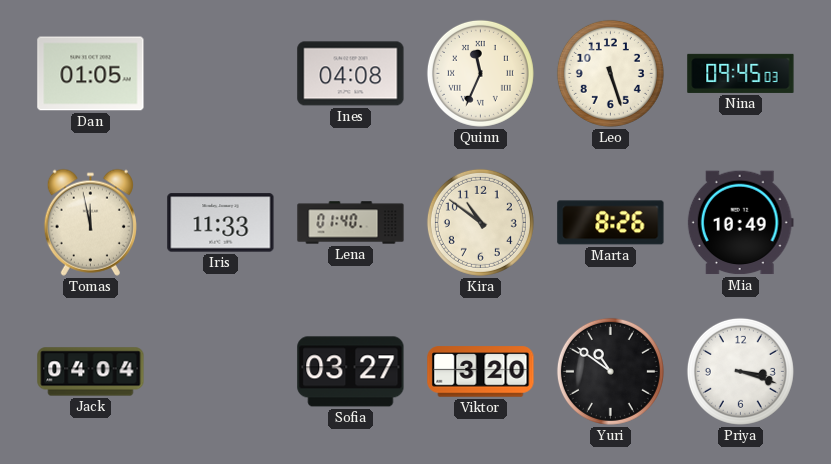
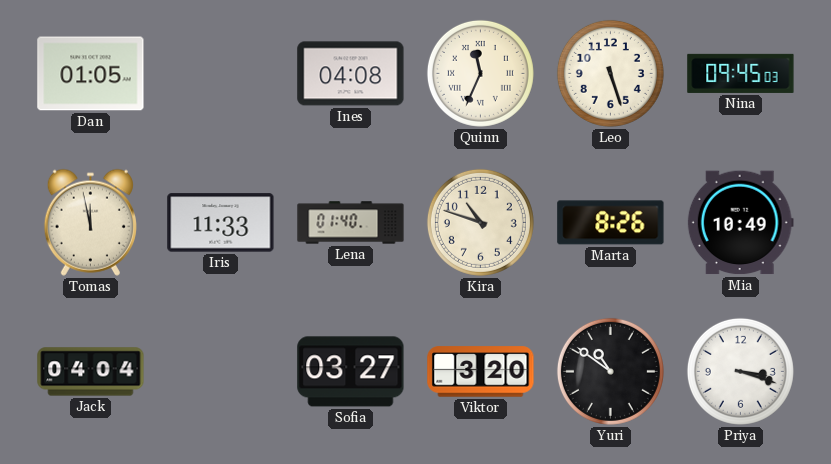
Kira: 10:51 -> 10:48 (480, 222)
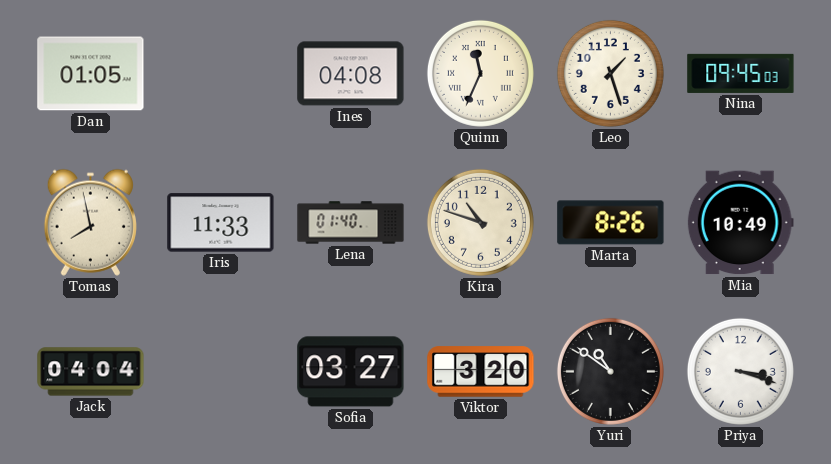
Leo: 5:27 -> 1:27 (610, 73)
Tomas: 11:58 -> 7:58 (90, 222)
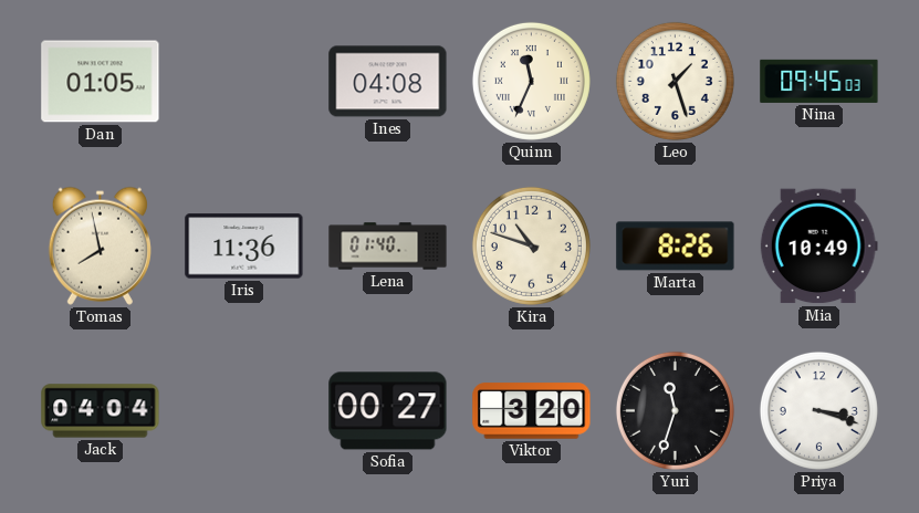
Iris: 11:33 -> 11:36 (244, 247)
Sofia: 03:27 -> 00:27 (388, 411)
Yuri: 10:51 -> 11:33 (675, 410)
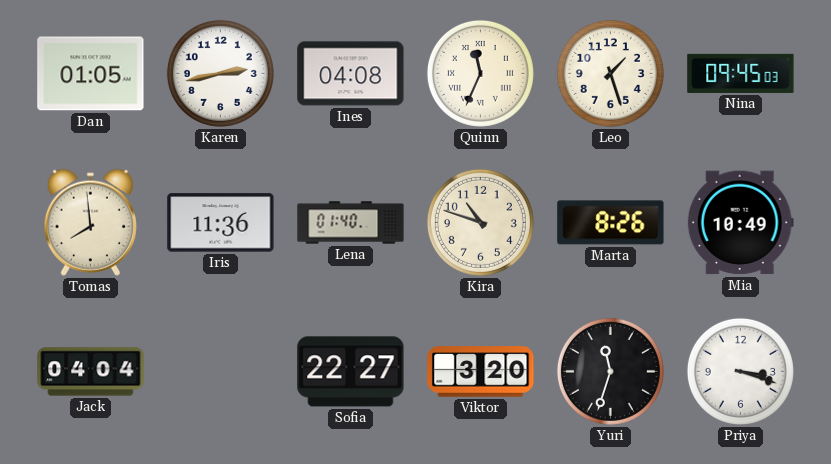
Karen: none -> 2:43 (220, 73)
Tomas: 7:58 -> 7:59 (90, 222)
Sofia: 00:27 -> 22:27 (351, 372)
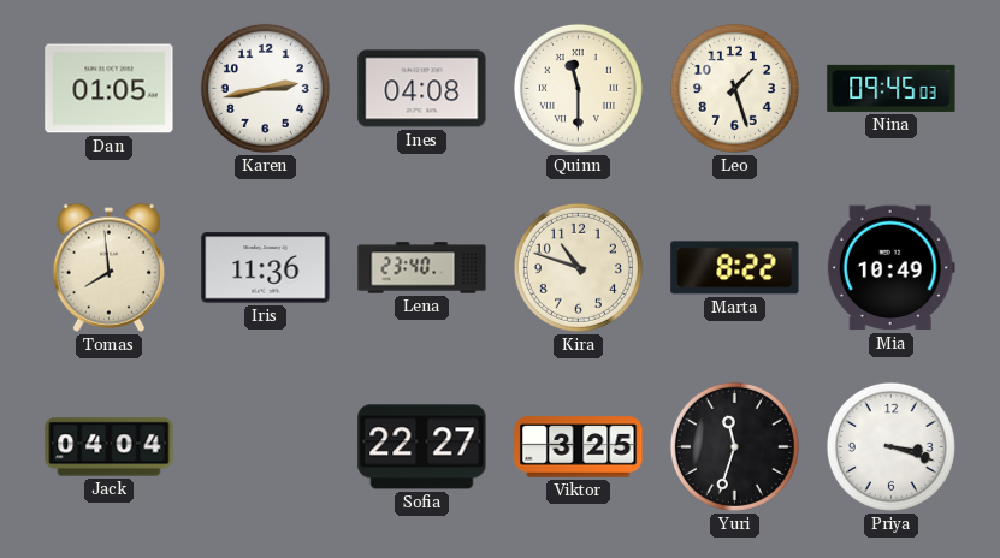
Quinn: 11:34 -> 11:30 (578, 88)
Lena: 01:40 -> 23:40 (422, 268)
Marta: 8:26 -> 8:22 (735, 268)
Viktor: 3:20 -> 3:25 (579, 447)
